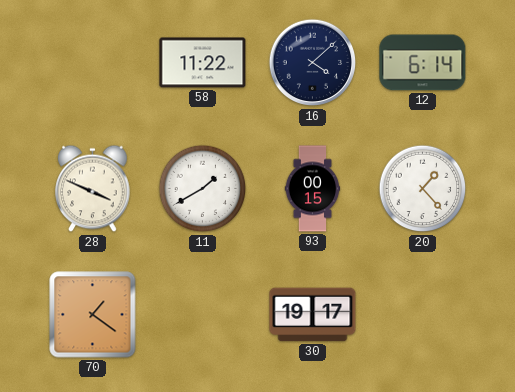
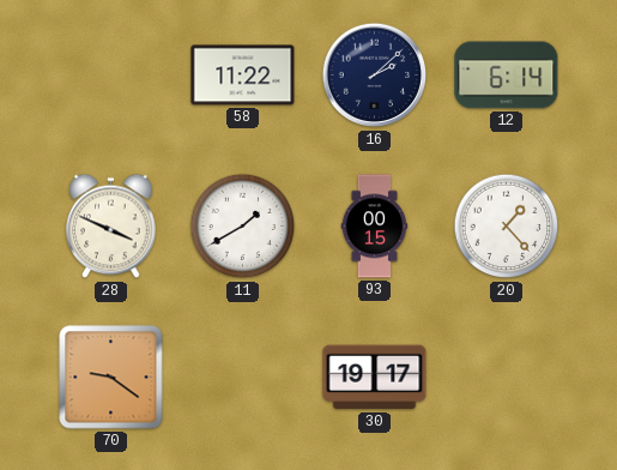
16: 4:08 -> 2:08 (375, 76)
70: 1:21 -> 9:21 (111, 378)
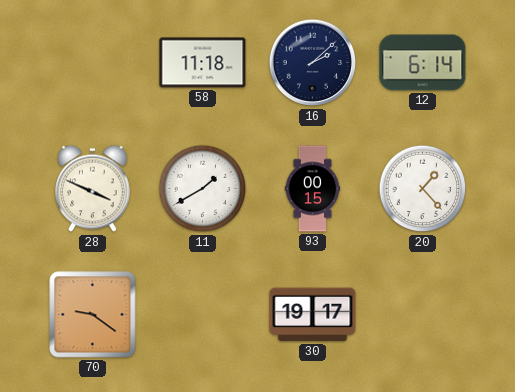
58: 11:22 -> 11:18 (203, 63)
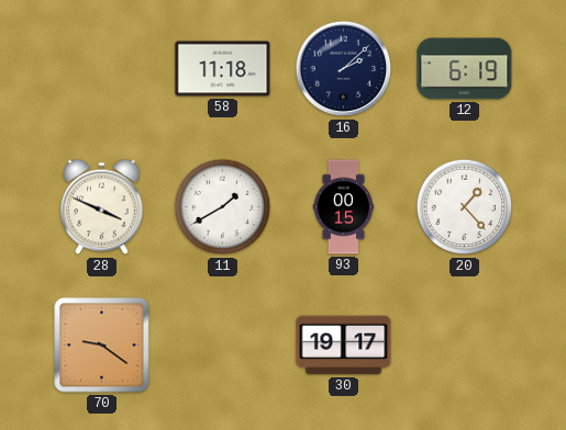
12: 6:14 -> 6:19 (465, 69)
